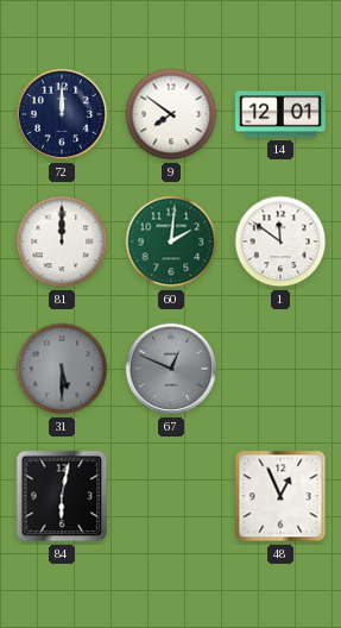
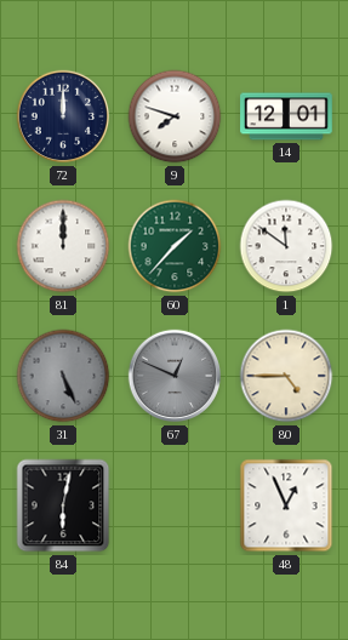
9: 7:51 -> 7:48 (175, 116)
60: 2:01 -> 1:37 (175, 246)
31: 5:30 -> 5:26 (63, 376)
80: none -> 4:45 (286, 376)
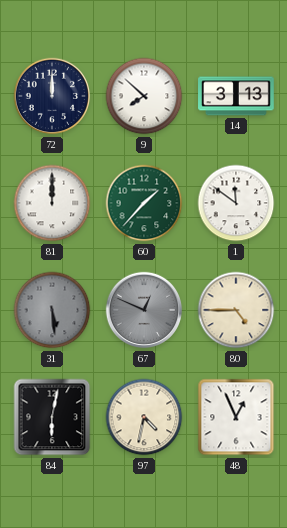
9: 7:48 -> 7:52 (144, 96)
14: 12:01 -> 3:13 (236, 96)
31: 5:26 -> 5:29 (52, 310)
97: none -> 4:32 (144, 417)
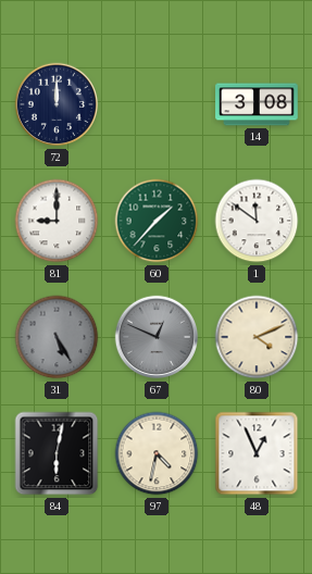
9: 7:52 -> none (144, 96)
14: 3:13 -> 3:08 (257, 104)
81: 12:00 -> 9:00 (57, 221)
31: 5:29 -> 5:25 (57, 337)
80: 4:45 -> 4:11 (257, 337)
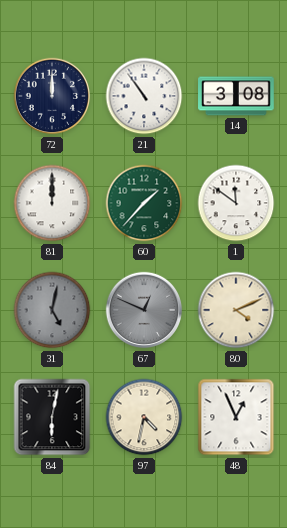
21: none -> 10:54 (144, 96)
81: 9:00 -> 12:00 (52, 203)
31: 5:25 -> 5:02 (52, 310)
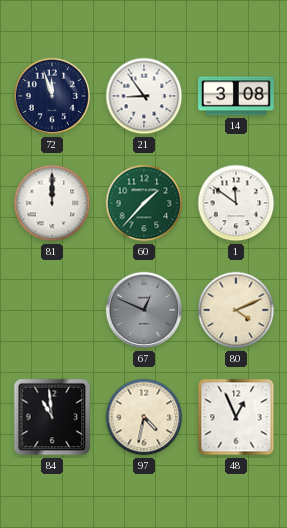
72: 12:00 -> 11:57 (52, 96)
21: 10:54 -> 8:54 (144, 96)
31: 5:02 -> none (52, 310)
84: 6:02 -> 10:59 (52, 417)
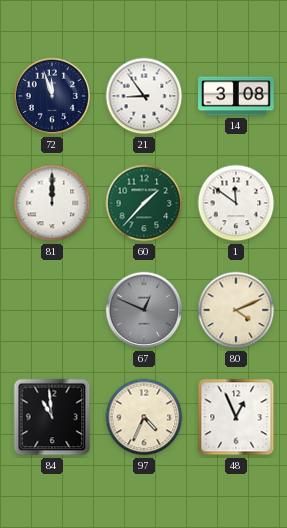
97: 4:32 -> 4:34 (144, 417)
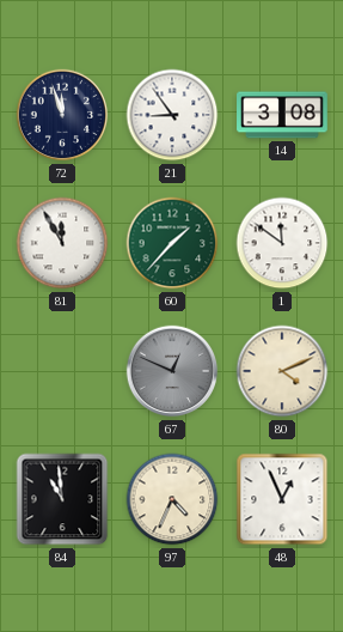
81: 12:00 -> 11:55 (62, 243)
